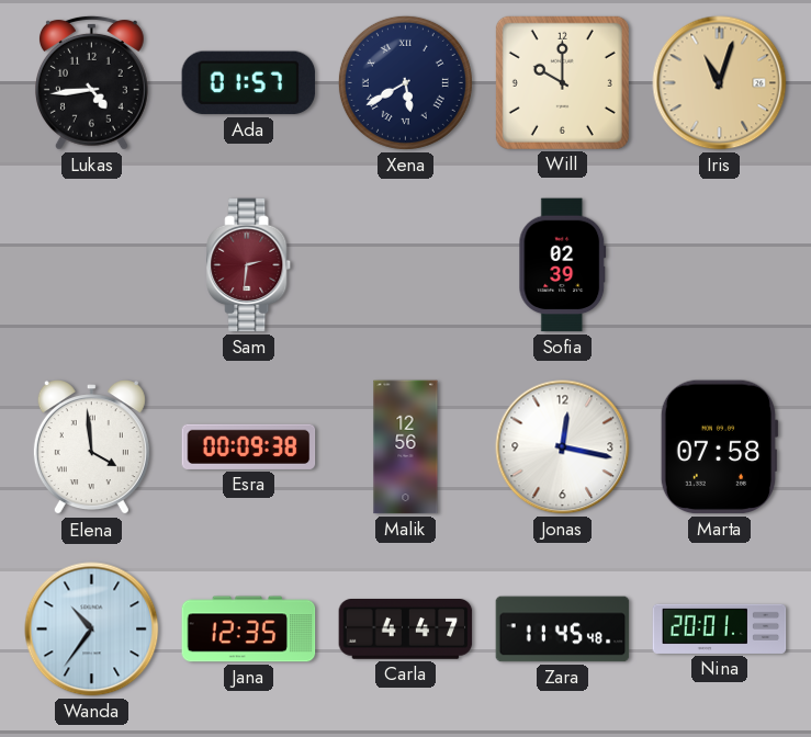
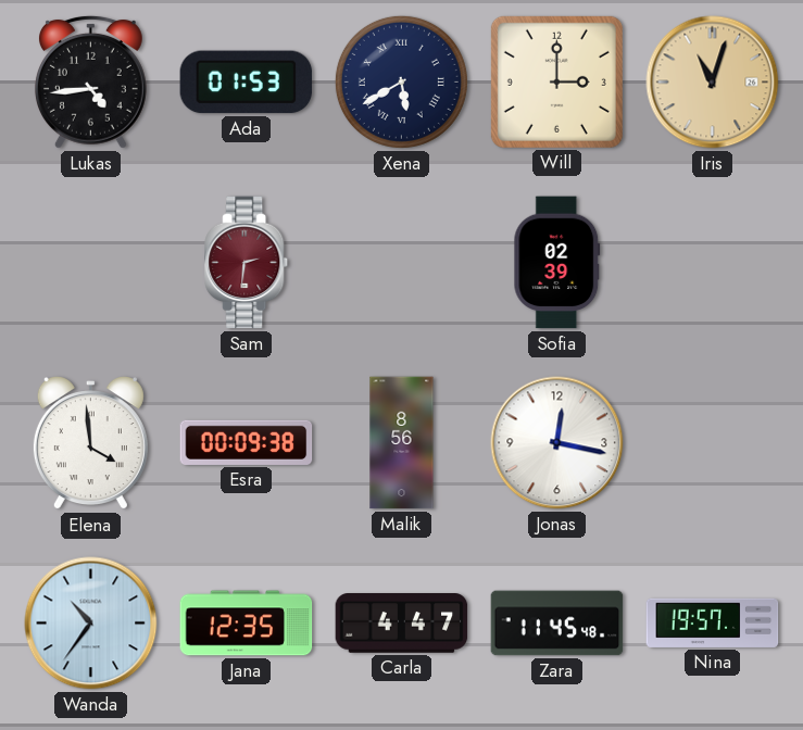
Ada: 01:57 -> 01:53 (247, 83)
Will: 10:00 -> 3:00 (556, 81)
Malik: 12:56 -> 8:56 (402, 443)
Marta: 07:58 -> none (719, 447)
Nina: 20:01 -> 19:57 (713, 622)
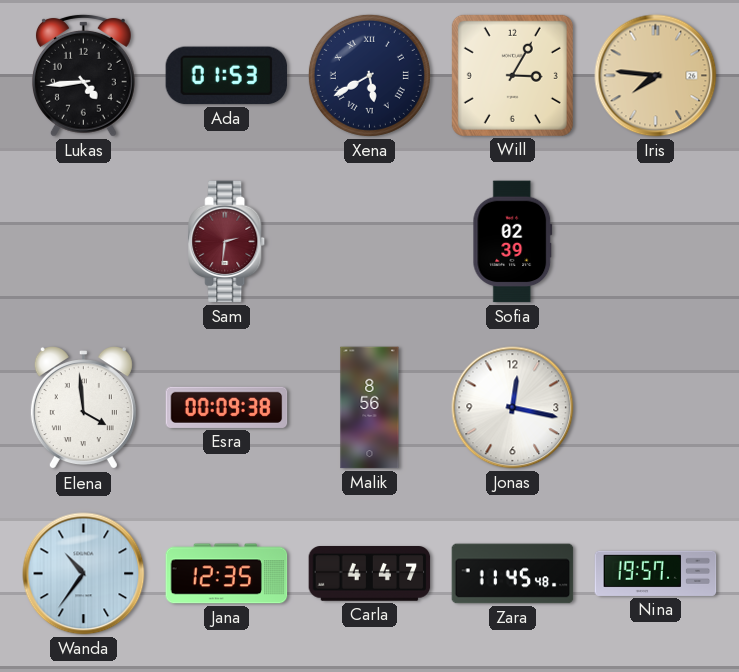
Will: 3:00 -> 3:05 (512, 75)
Iris: 11:03 -> 7:46 (656, 76)
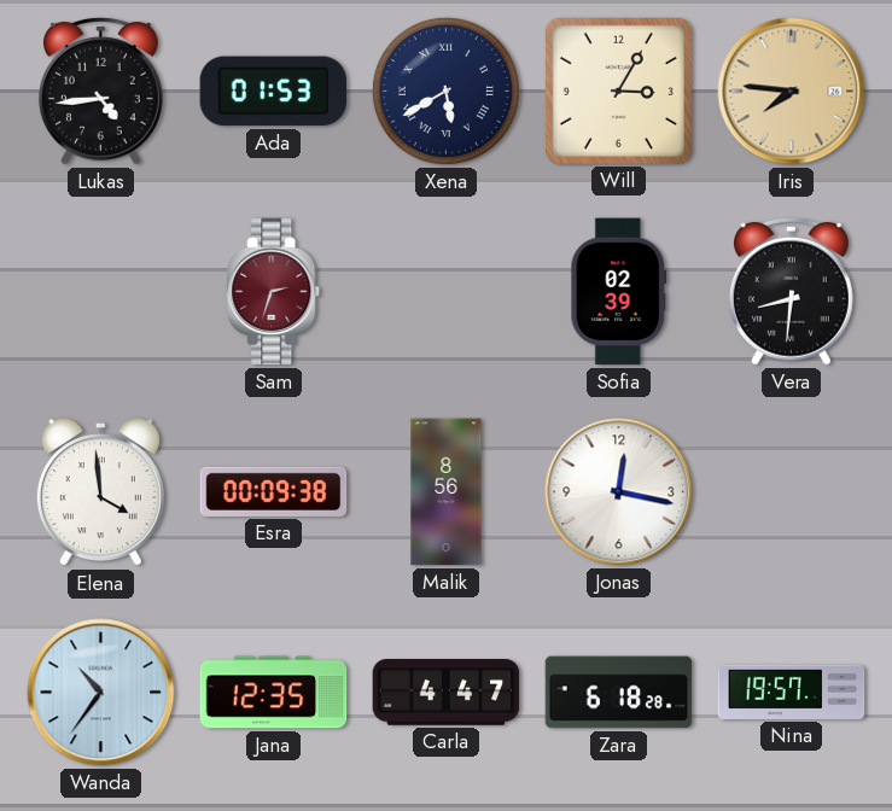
Sam: 2:31 -> 2:33 (274, 292)
Vera: none -> 8:31 (791, 291)
Zara: 11:45 -> 6:18 (619, 693)
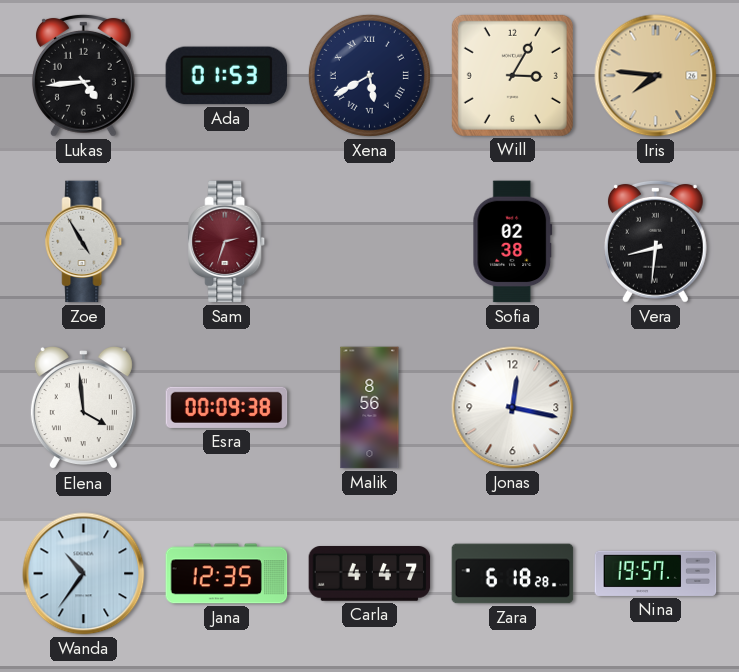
Zoe: none -> 4:55 (84, 242)
Sofia: 02:39 -> 02:38 (513, 242)
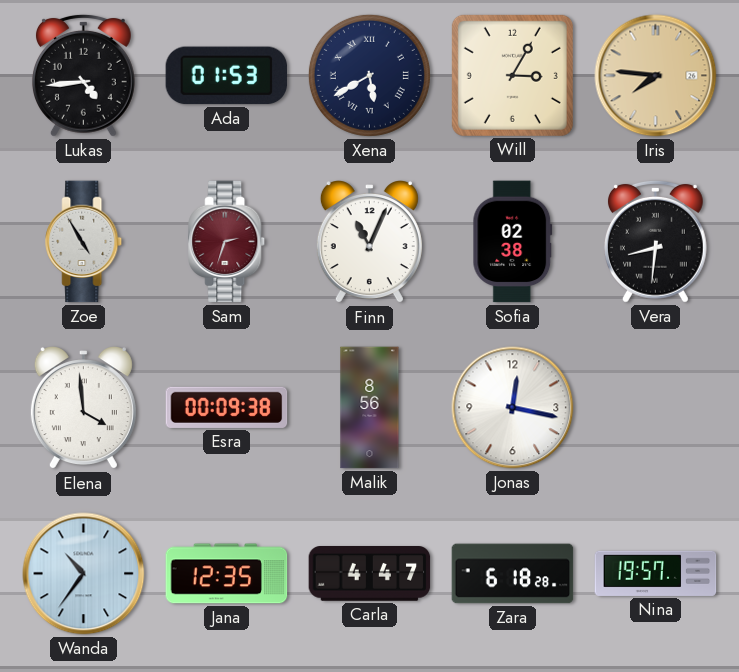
Finn: none -> 11:04 (369, 242)
